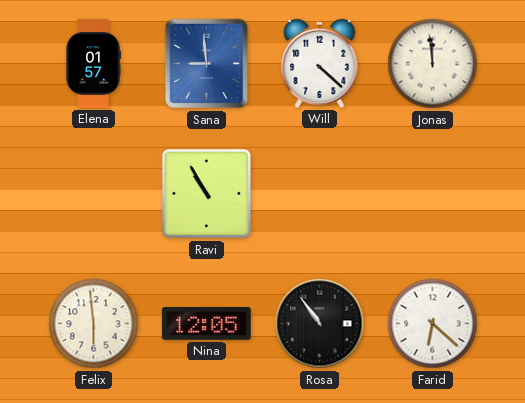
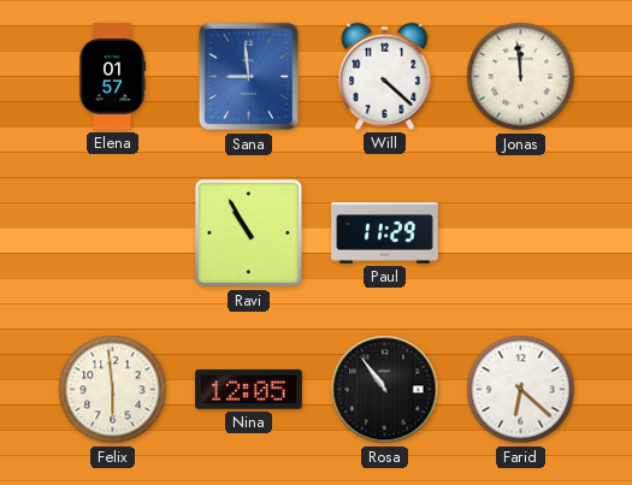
Paul: none -> 11:29 (385, 233)
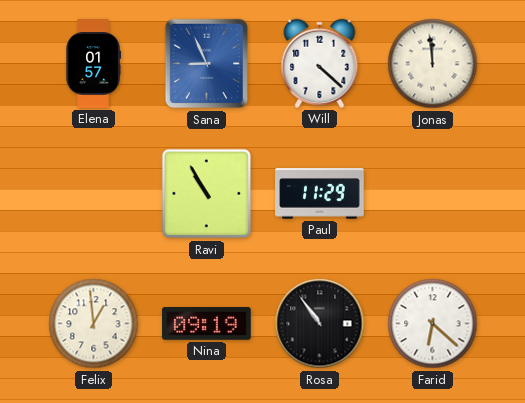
Sana: 8:59 -> 8:56 (207, 64)
Felix: 5:59 -> 12:59 (94, 324)
Nina: 12:05 -> 09:19 (207, 324)
